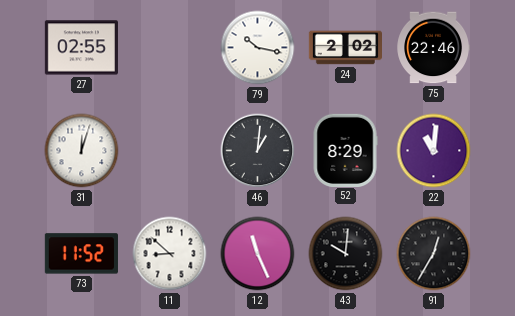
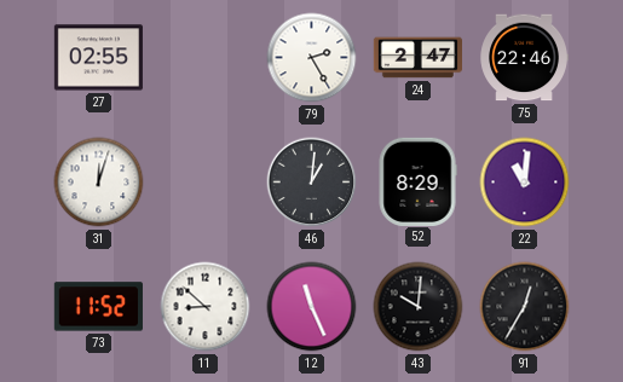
79: 10:17 -> 2:25 (312, 58)
24: 2:02 -> 2:47 (417, 58)
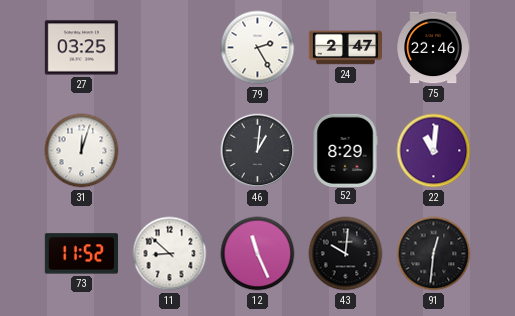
27: 02:55 -> 03:25 (81, 48)
91: 12:35 -> 12:31 (434, 254)
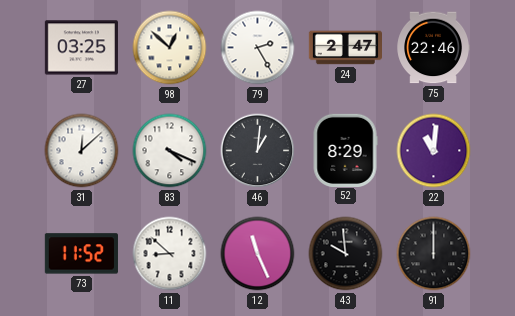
98: none -> 12:52 (170, 48)
31: 12:03 -> 12:08 (82, 151)
83: none -> 4:19 (170, 151)
43: 10:01 -> 9:59 (346, 254)
91: 12:31 -> 12:00 (434, 254)
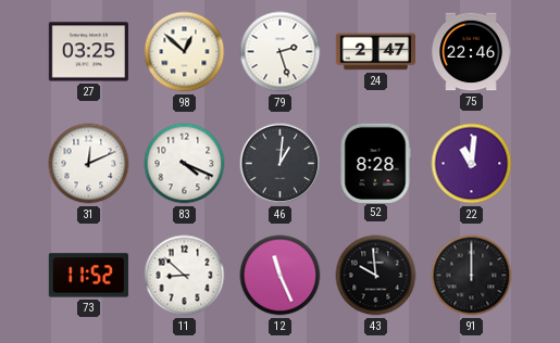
79: 2:25 -> 2:27 (281, 52)
31: 12:08 -> 12:11 (89, 164)
52: 8:29 -> 8:28 (375, 163)
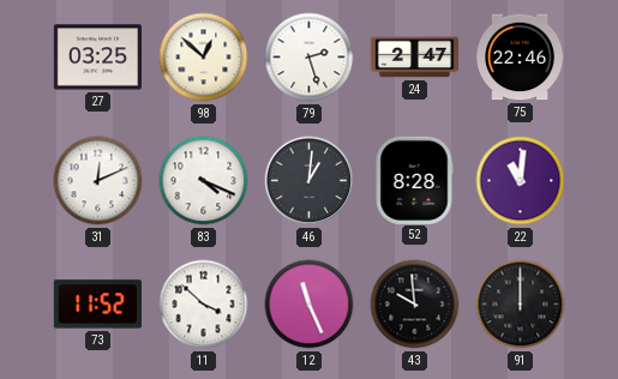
11: 8:52 -> 3:52 (204, 305)
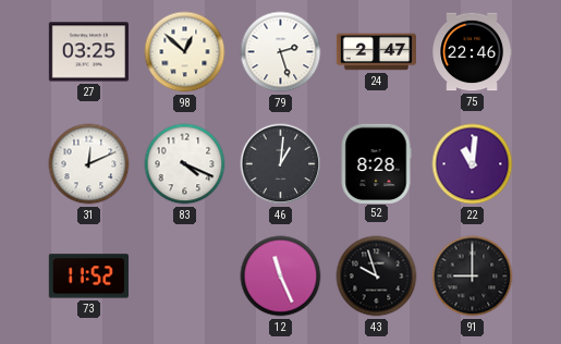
11: 3:52 -> none (204, 305)
43: 9:59 -> 9:57 (377, 277)
91: 12:00 -> 9:00 (473, 277)
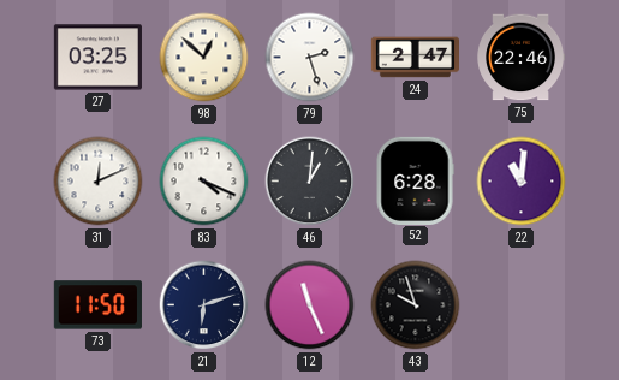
52: 8:28 -> 6:28 (415, 180)
73: 11:52 -> 11:50 (97, 305)
21: none -> 6:12 (204, 305)
91: 9:00 -> none (473, 277)
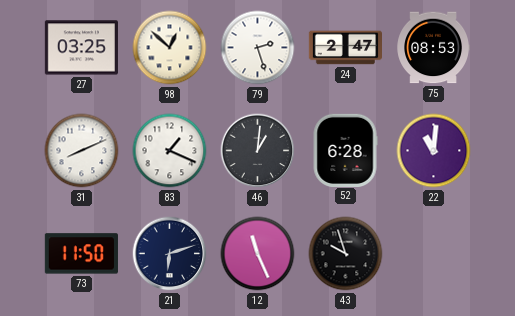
75: 22:46 -> 08:53 (433, 48)
31: 12:11 -> 8:11 (82, 151)
83: 4:19 -> 1:19 (170, 151)
